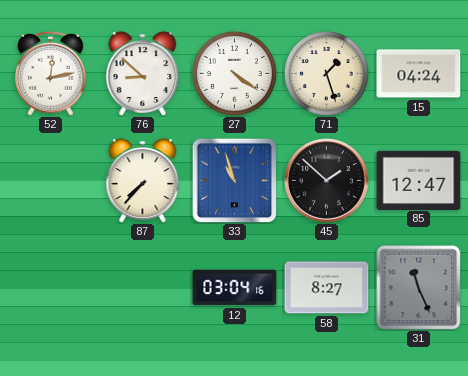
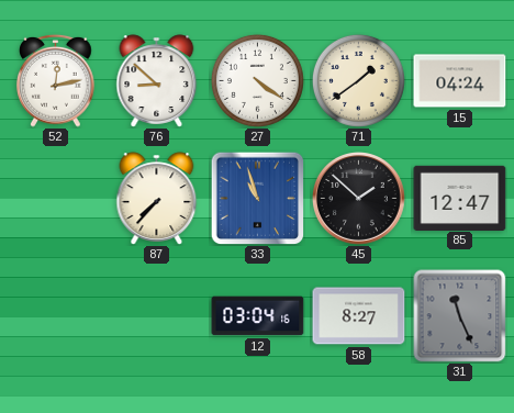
71: 1:27 -> 1:39 (358, 80)
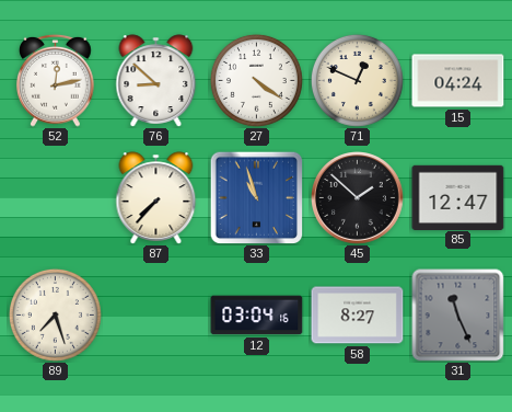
71: 1:39 -> 12:49 (357, 80)
89: none -> 7:27 (55, 314)
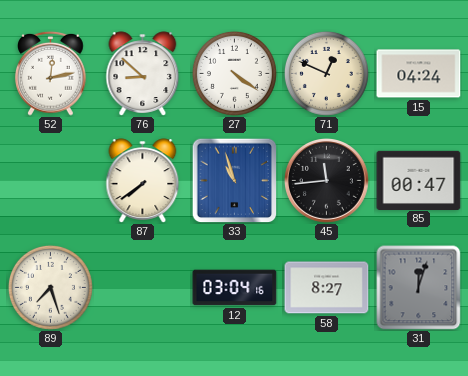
87: 7:37 -> 7:39 (143, 181)
45: 1:52 -> 11:44 (327, 181)
85: 12:47 -> 00:47 (419, 180)
31: 11:26 -> 12:03 (419, 288)
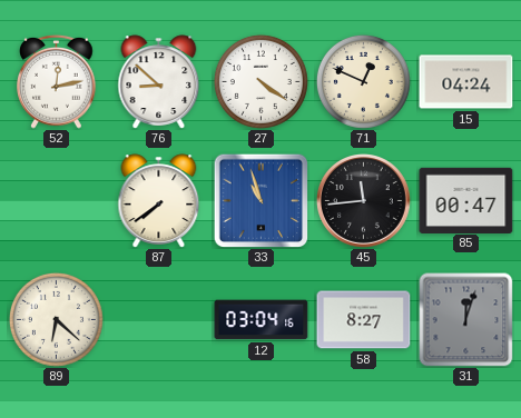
89: 7:27 -> 6:22 (56, 319)
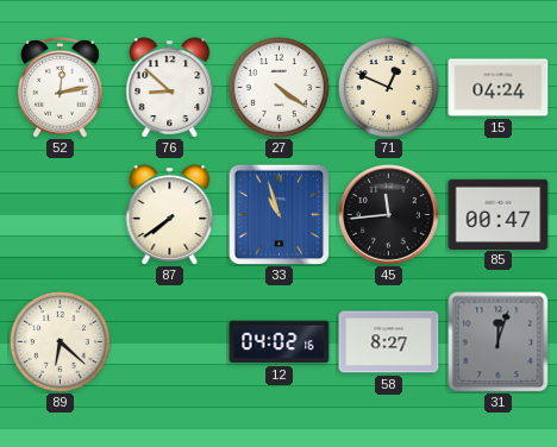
12: 03:04 -> 04:02 (280, 342)
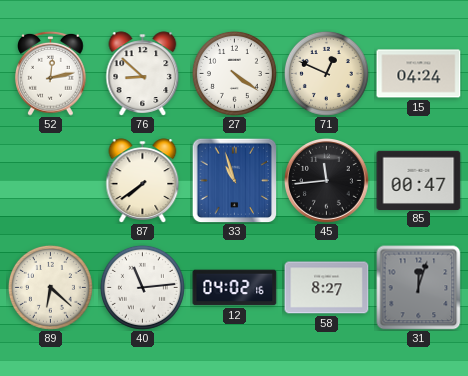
40: none -> 11:14 (142, 287)
